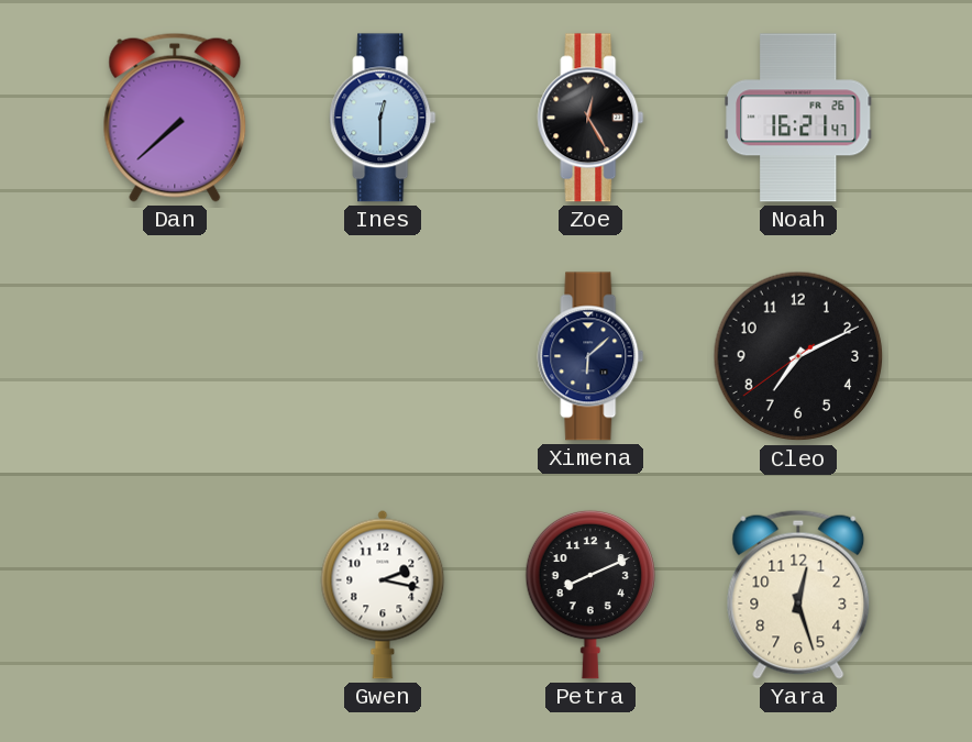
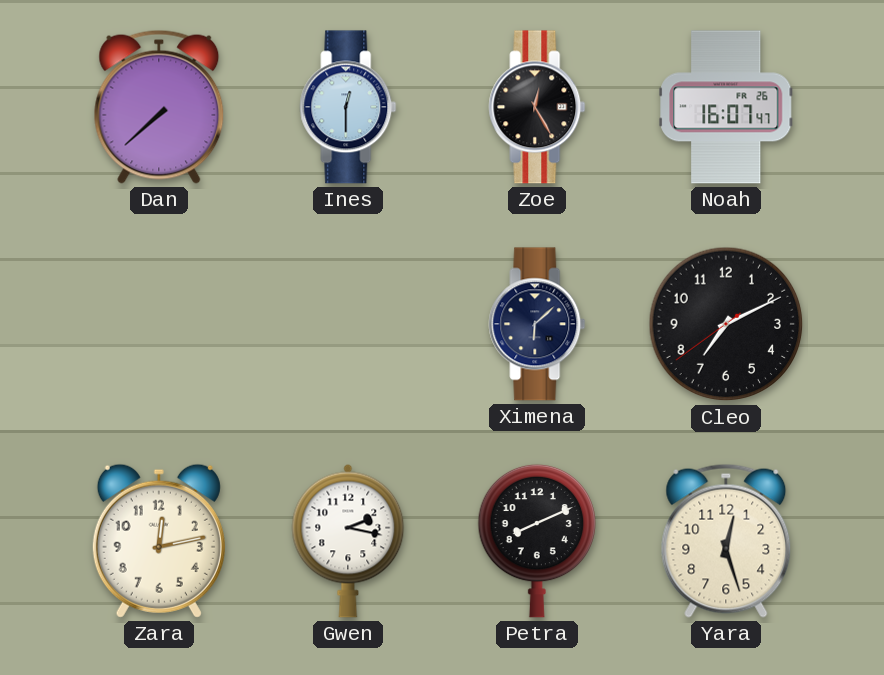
Noah: 16:21 -> 16:07 (726, 107)
Zara: none -> 12:13 (159, 541)
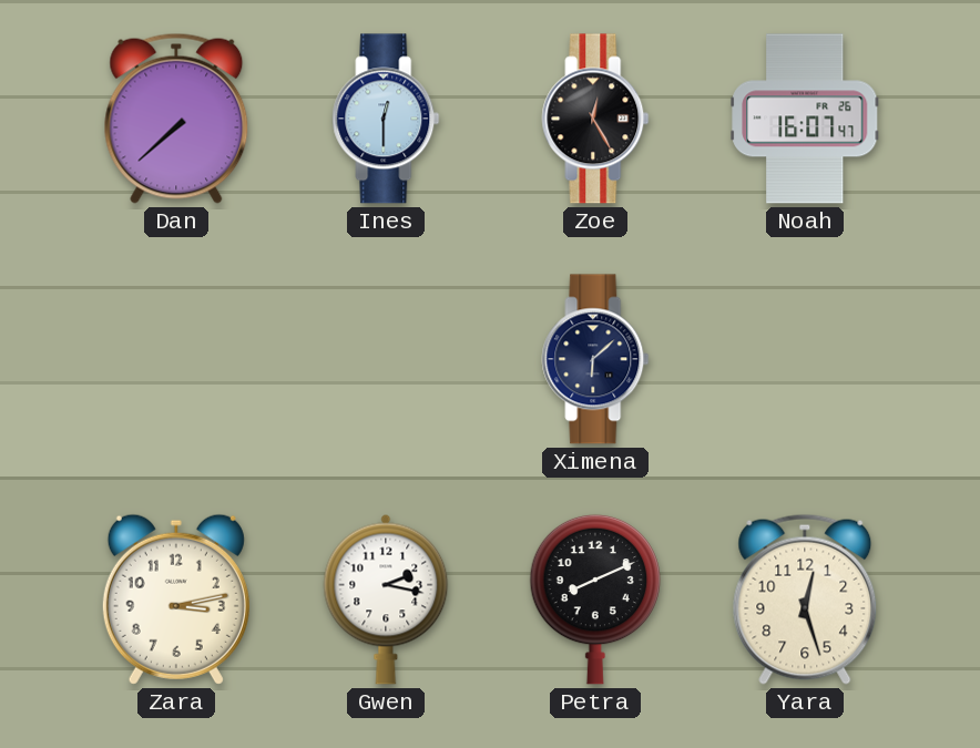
Cleo: 7:10 -> none (726, 324)
Zara: 12:13 -> 3:13 (176, 600)
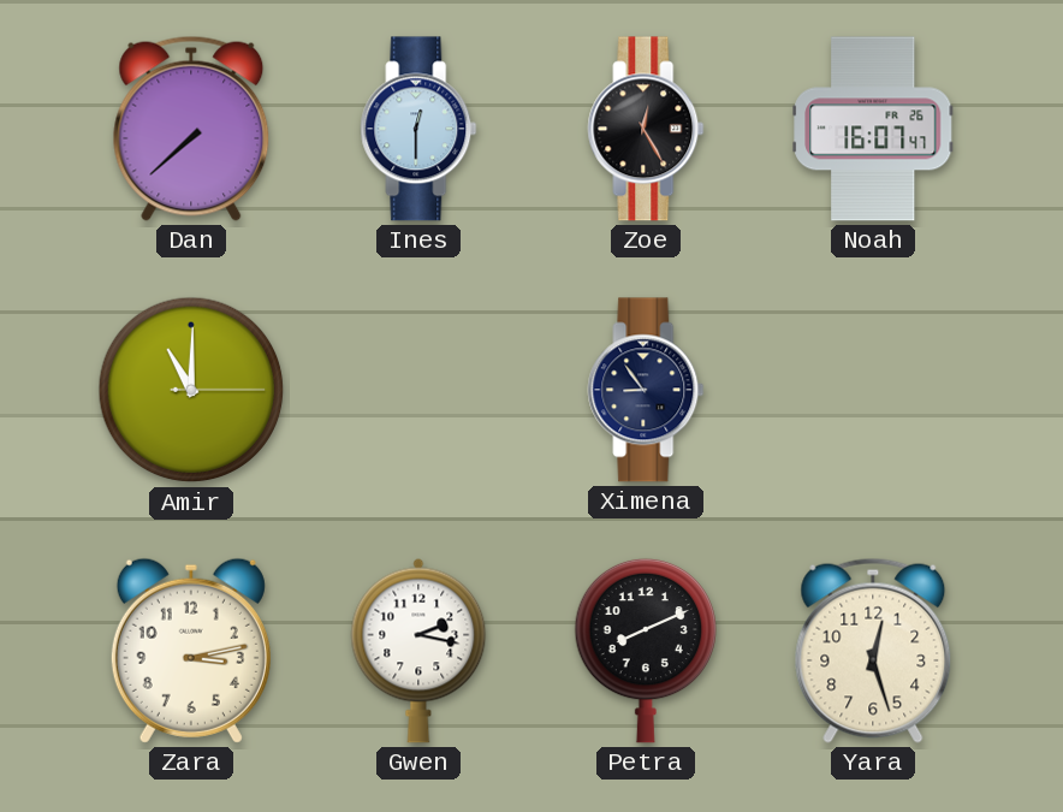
Amir: none -> 11:00 (191, 390)
Ximena: 6:08 -> 8:54 (646, 390)
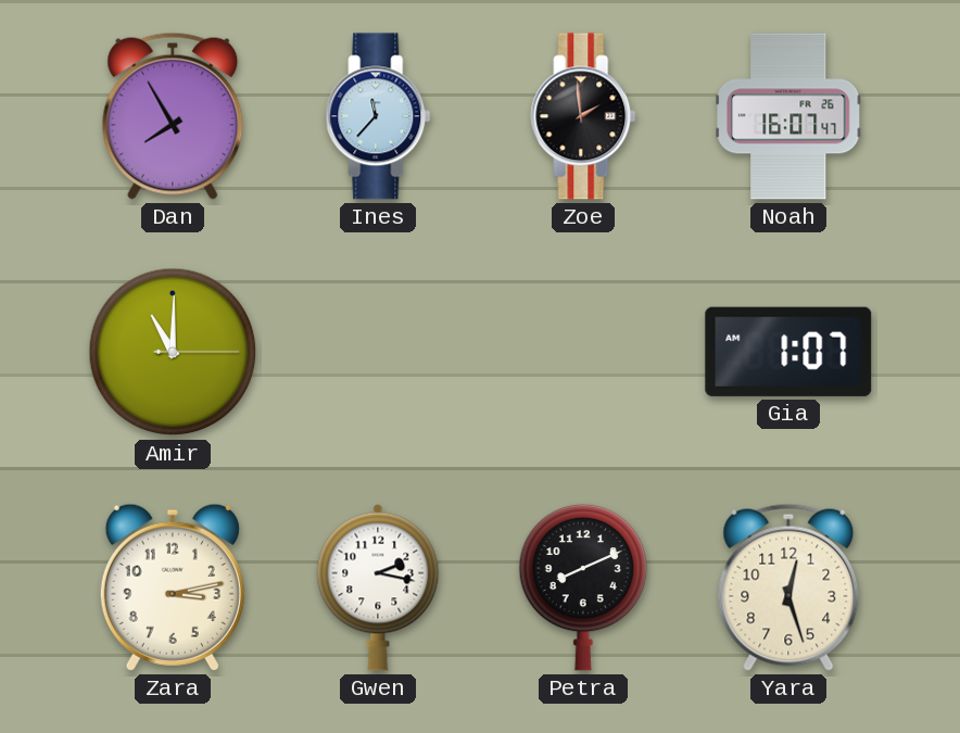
Dan: 7:38 -> 7:55 (173, 116)
Ines: 12:30 -> 11:37 (378, 116)
Zoe: 12:25 -> 1:59 (583, 116)
Ximena: 8:54 -> none (646, 390)
Gia: none -> 1:07 (788, 352)
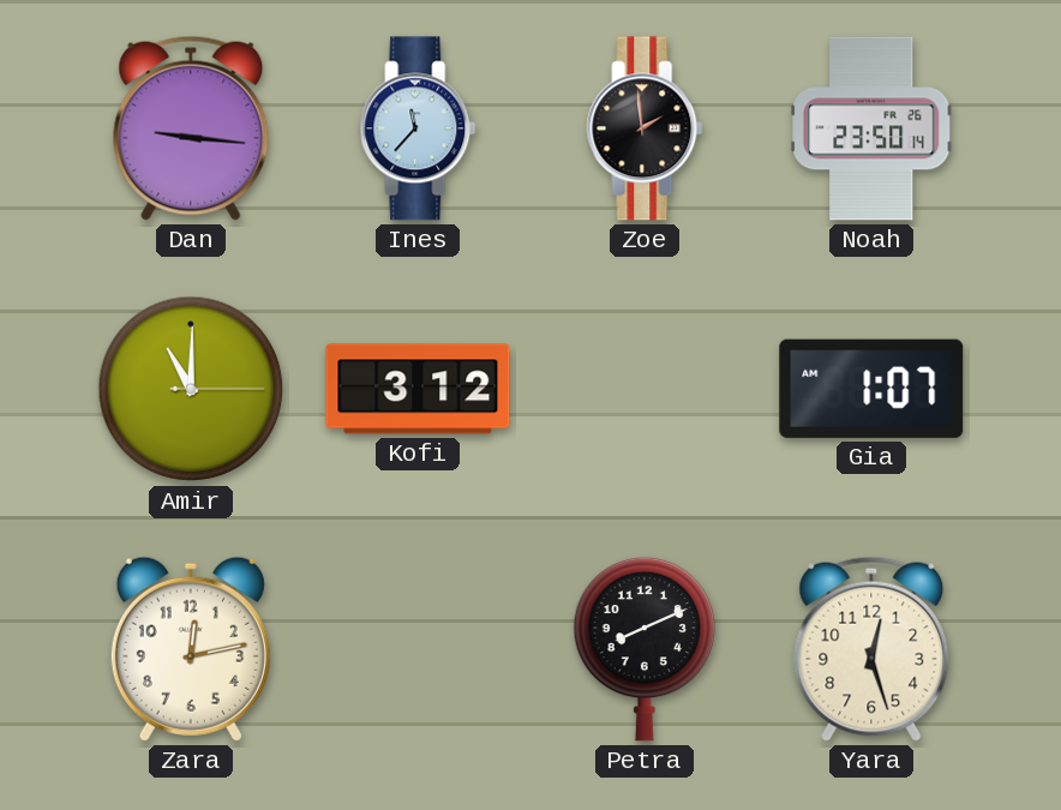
Dan: 7:55 -> 9:16 (191, 128)
Noah: 16:07 -> 23:50 (871, 128)
Kofi: none -> 3:12 (418, 389)
Zara: 3:13 -> 12:13 (191, 649)
Gwen: 2:17 -> none (378, 587)
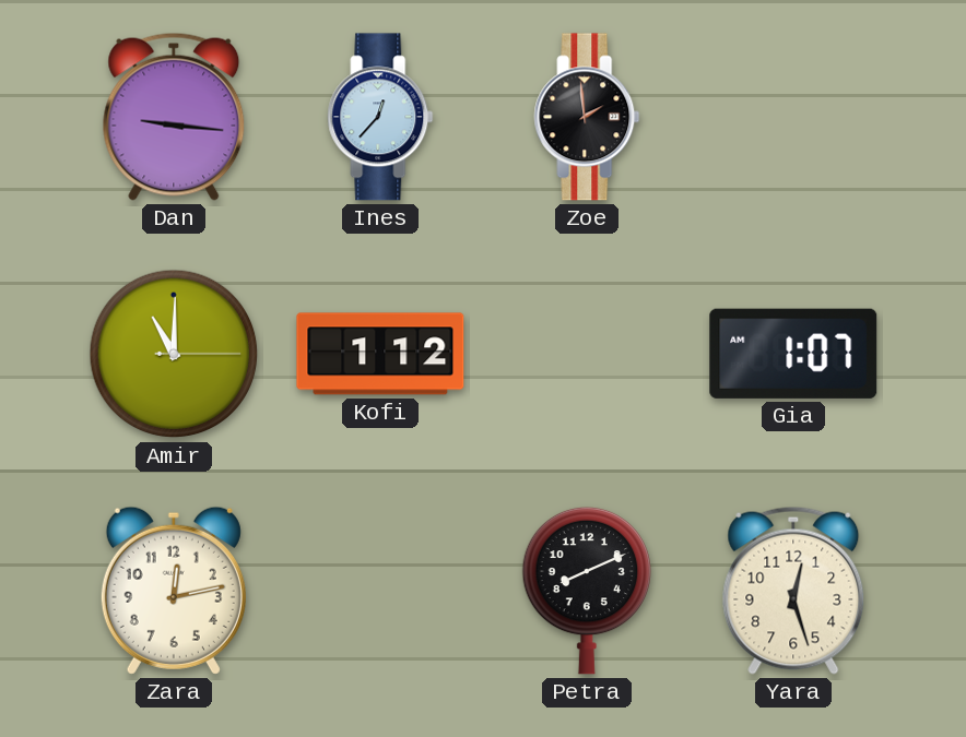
Ines: 11:37 -> 12:37 (380, 117)
Noah: 23:50 -> none (871, 128)
Kofi: 3:12 -> 1:12 (380, 354)
